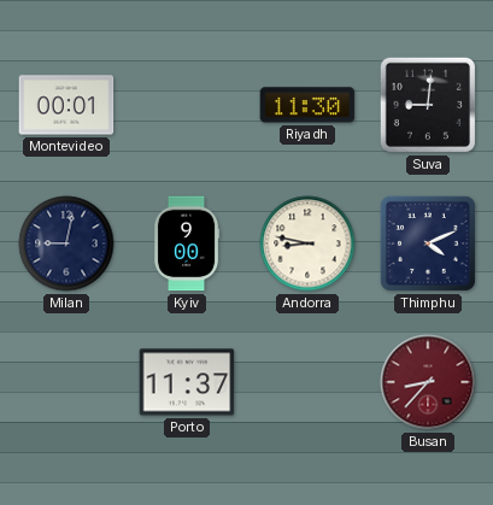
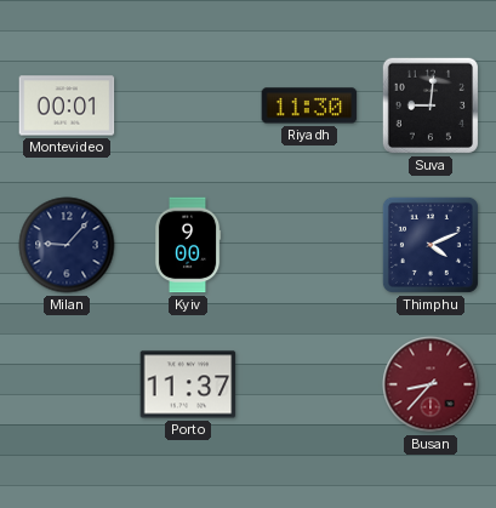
Milan: 9:02 -> 9:07 (67, 245)
Andorra: 8:47 -> none (307, 243)
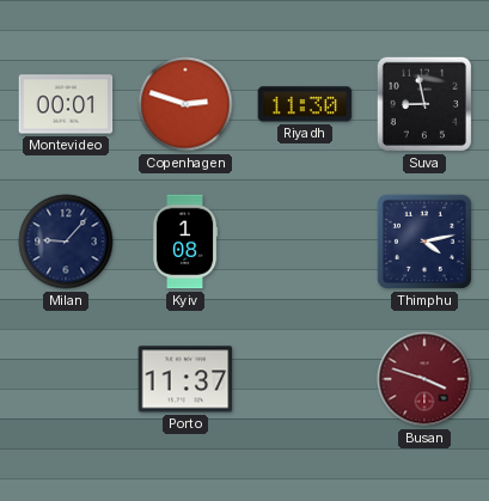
Copenhagen: none -> 2:48 (185, 104)
Suva: 9:01 -> 8:58 (424, 104)
Kyiv: 9:00 -> 1:08 (185, 242)
Thimphu: 4:11 -> 4:13 (424, 242)
Busan: 8:37 -> 3:48 (424, 379)
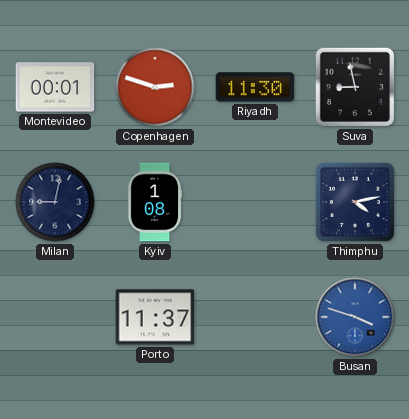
Milan: 9:07 -> 9:02 (55, 202)
Busan dial: burgundy -> blue (355, 317)
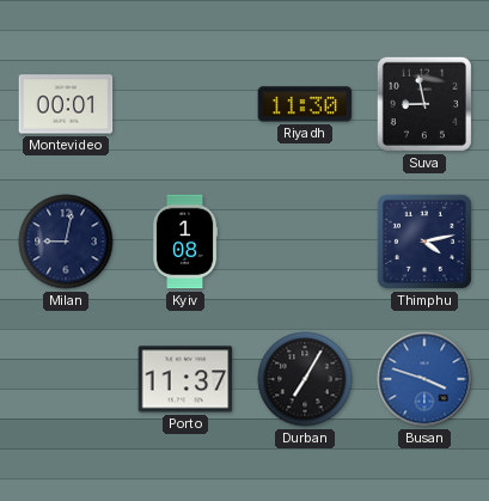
Copenhagen: 2:48 -> none (155, 87)
Durban: none -> 7:05 (305, 379)
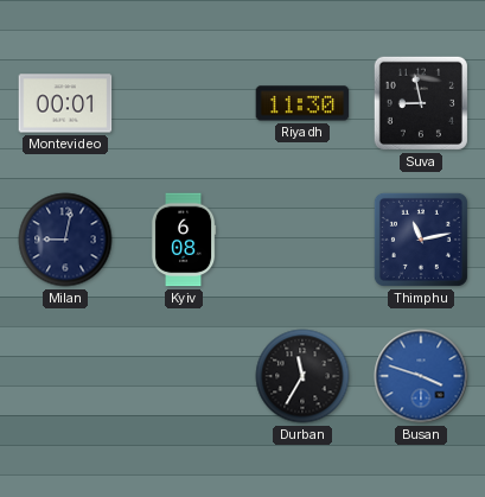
Kyiv: 1:08 -> 6:08 (184, 240)
Thimphu: 4:13 -> 11:13 (421, 240)
Porto: 11:37 -> none (185, 379)
Durban: 7:05 -> 11:35 (302, 376)
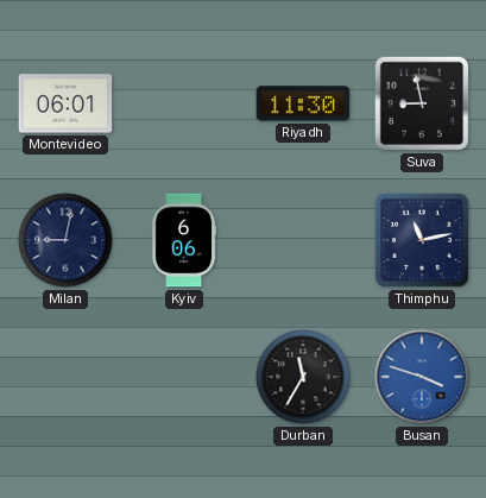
Montevideo: 00:01 -> 06:01 (65, 103)
Kyiv: 6:08 -> 6:06 (184, 240)
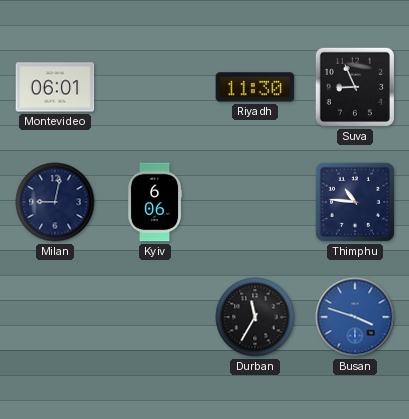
Suva: 8:58 -> 8:56 (355, 87)
Thimphu: 11:13 -> 10:46 (355, 202)
